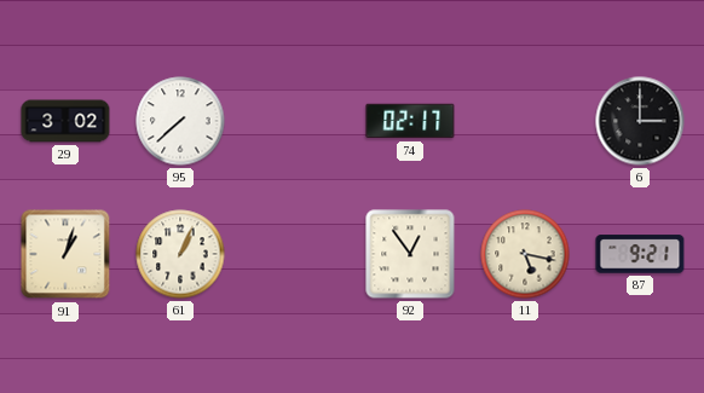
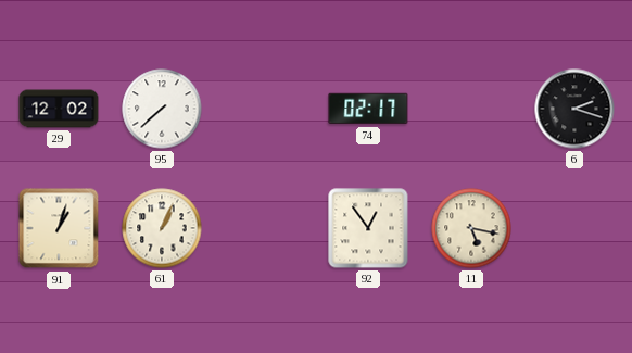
29: 3:02 -> 12:02 (59, 109)
6: 3:00 -> 2:18 (574, 109)
87: 9:21 -> none (640, 254)
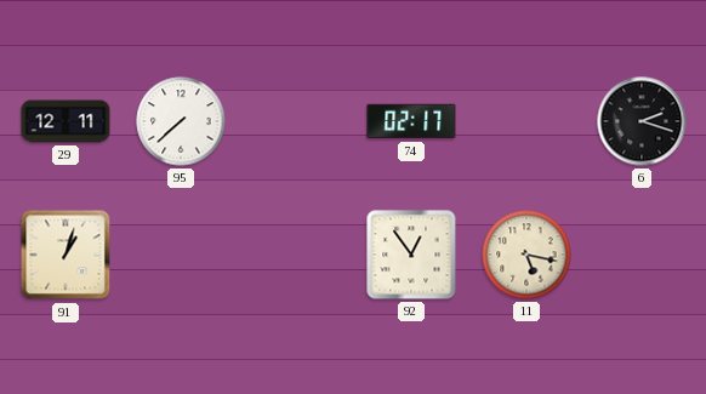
29: 12:02 -> 12:11 (66, 121)
61: 1:04 -> none (162, 228)
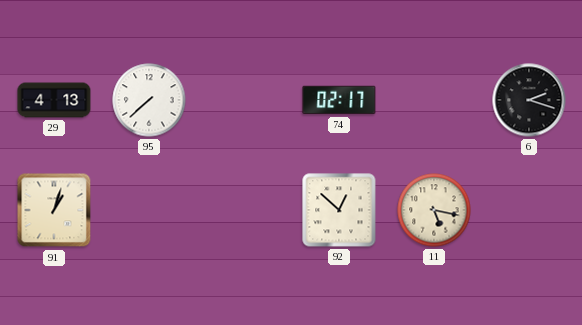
29: 12:11 -> 4:13 (54, 100)
92: 12:54 -> 12:52 (339, 210)
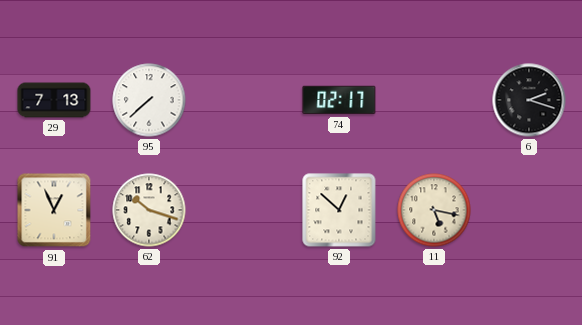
29: 4:13 -> 7:13 (54, 100)
91: 1:03 -> 12:56 (54, 210)
62: none -> 10:18 (149, 210)
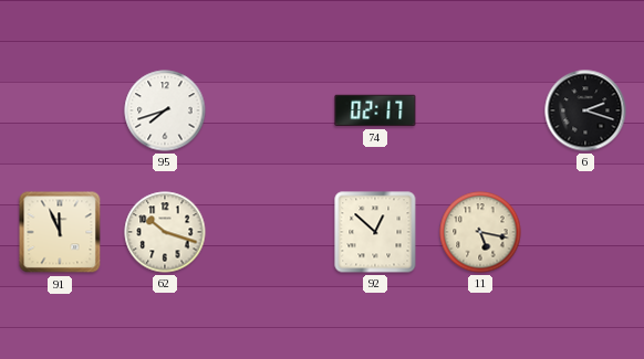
29: 7:13 -> none (54, 100)
95: 7:38 -> 7:42 (165, 110)
91: 12:56 -> 11:56 (60, 232)
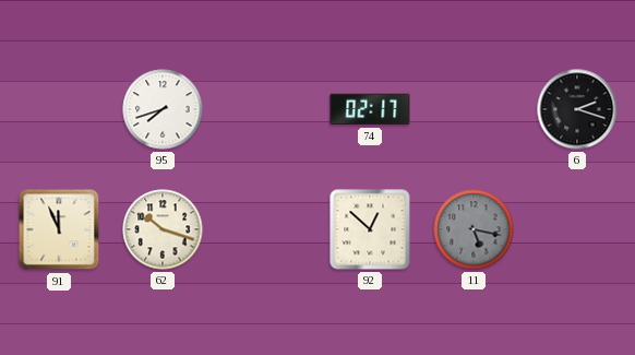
11 dial: cream -> grey (474, 229)
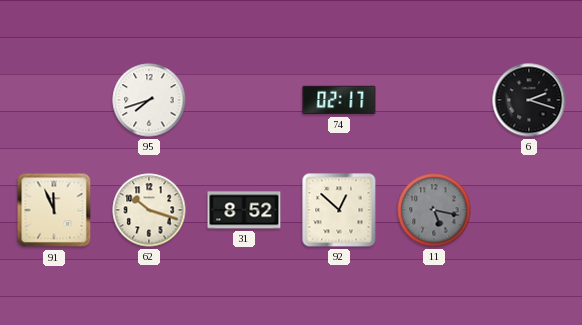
31: none -> 8:52 (244, 210)
